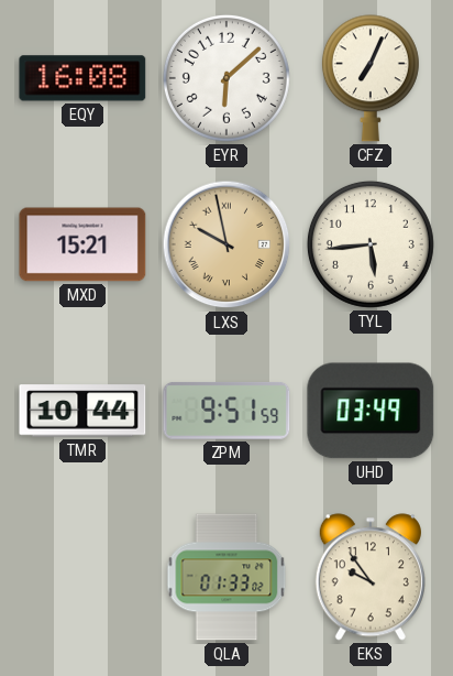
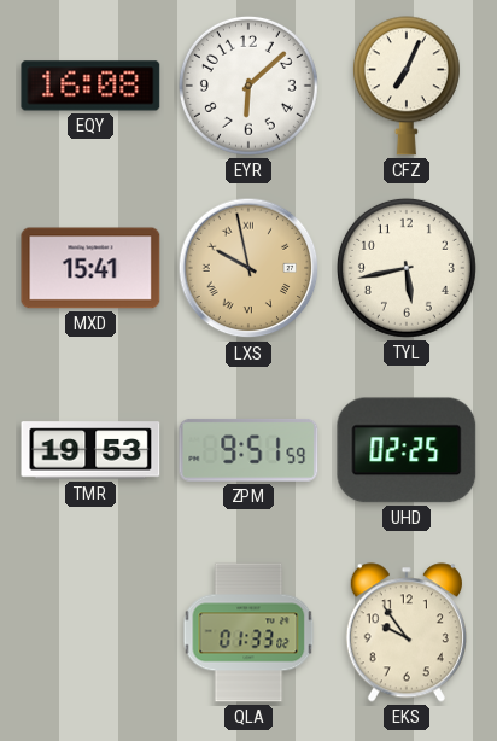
MXD: 15:21 -> 15:41 (90, 268)
TYL: 5:44 -> 5:43 (407, 268)
TMR: 10:44 -> 19:53 (90, 450)
UHD: 03:49 -> 02:25 (407, 450)
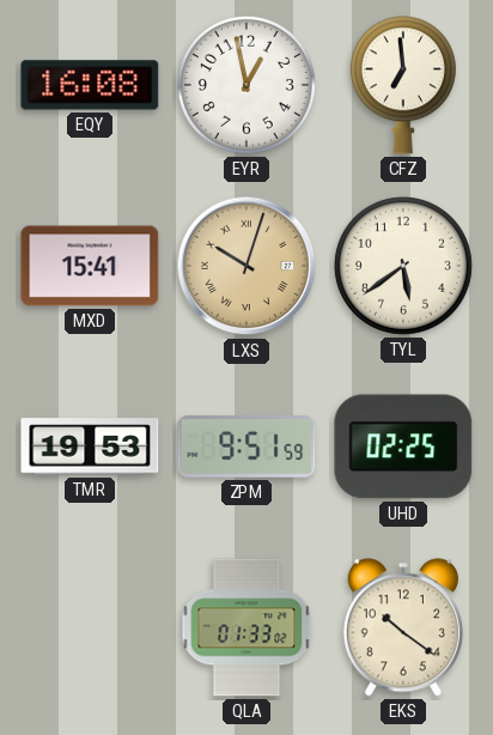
EYR: 6:08 -> 12:58 (246, 85)
CFZ: 7:04 -> 6:59 (403, 85)
LXS: 9:58 -> 10:03 (246, 266)
TYL: 5:43 -> 5:39 (403, 266)
EKS: 9:54 -> 10:21 (403, 627)
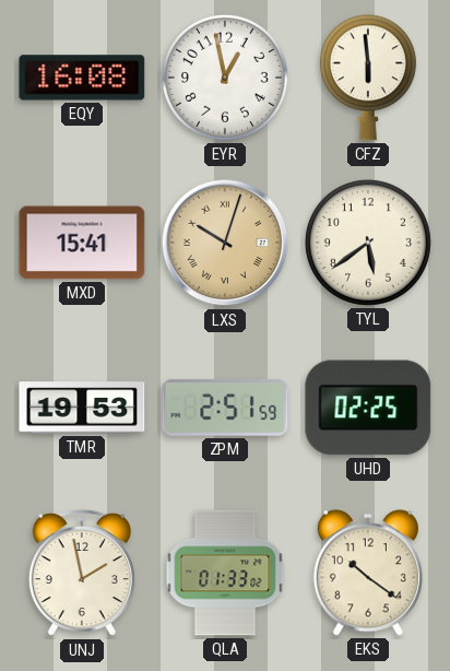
CFZ: 6:59 -> 5:59 (368, 78)
ZPM: 9:51 -> 2:51 (225, 408)
UNJ: none -> 1:58 (82, 573)
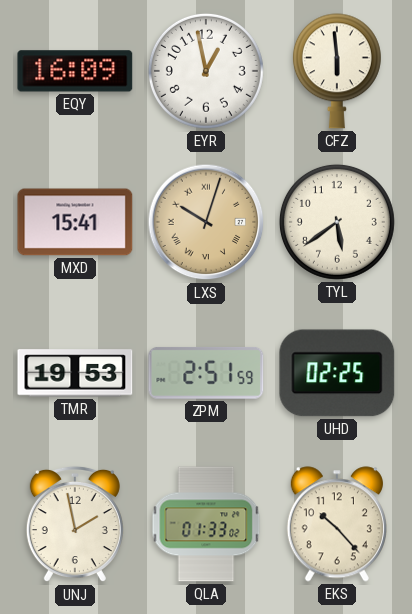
EQY: 16:08 -> 16:09 (75, 71)
EKS: 10:21 -> 10:23 (337, 524)
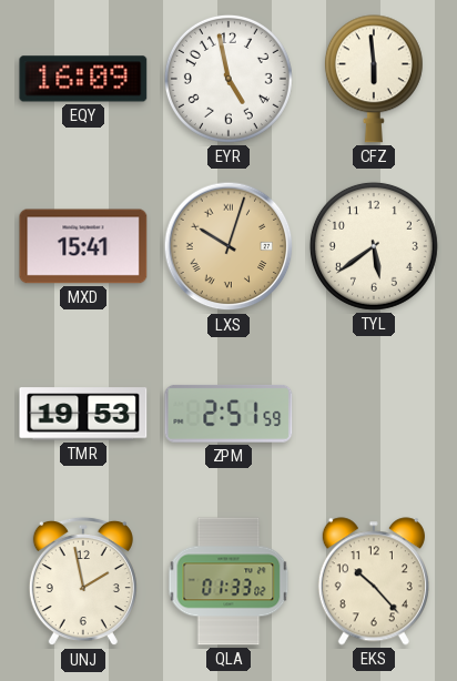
EYR: 12:58 -> 4:58 (228, 79)
UHD: 02:25 -> none (337, 373)
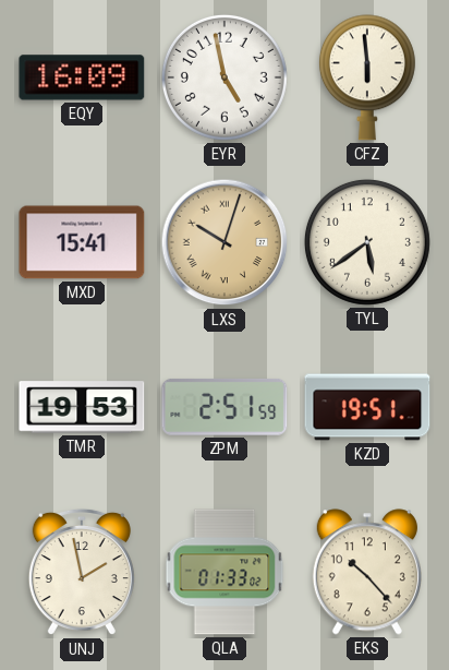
KZD: none -> 19:51 (367, 407)
